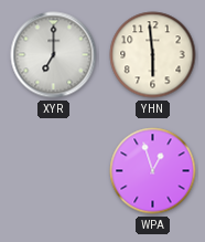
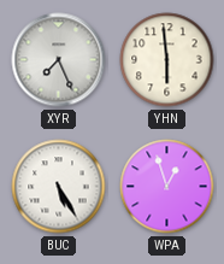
XYR: 7:00 -> 7:26 (59, 60)
BUC: none -> 5:25 (59, 187)
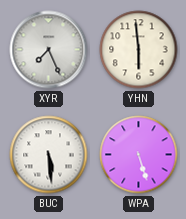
BUC: 5:25 -> 5:29 (49, 155)
WPA: 12:57 -> 5:27 (139, 155)
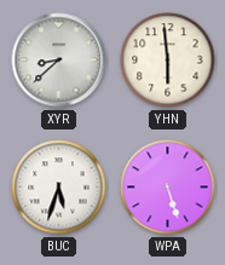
XYR: 7:26 -> 8:38 (59, 61)
BUC: 5:29 -> 5:33 (59, 188)
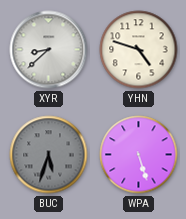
YHN: 5:59 -> 4:48 (139, 50)
BUC dial: white -> grey (49, 155)
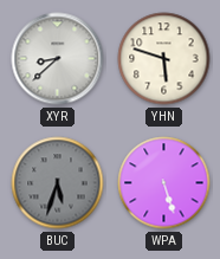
YHN: 4:48 -> 5:48 (164, 59)
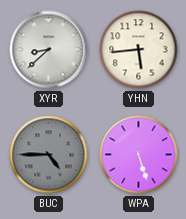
YHN: 5:48 -> 5:44 (139, 50)
BUC: 5:33 -> 4:45 (49, 155)
